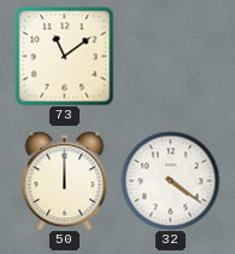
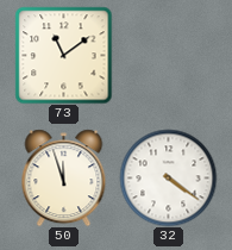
50: 12:00 -> 11:57 (64, 177)
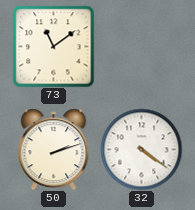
50: 11:57 -> 2:12 (54, 149)
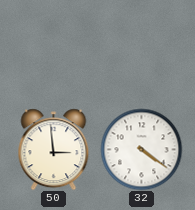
73: 11:09 -> none (53, 46)
50: 2:12 -> 2:59 (54, 149)
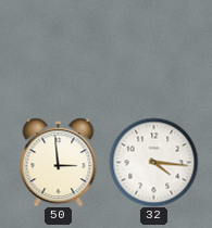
32: 4:21 -> 4:16 (153, 162)
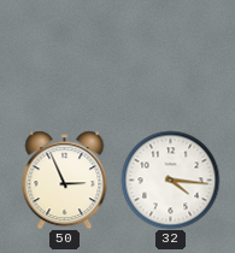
50: 2:59 -> 2:56 (65, 180)
